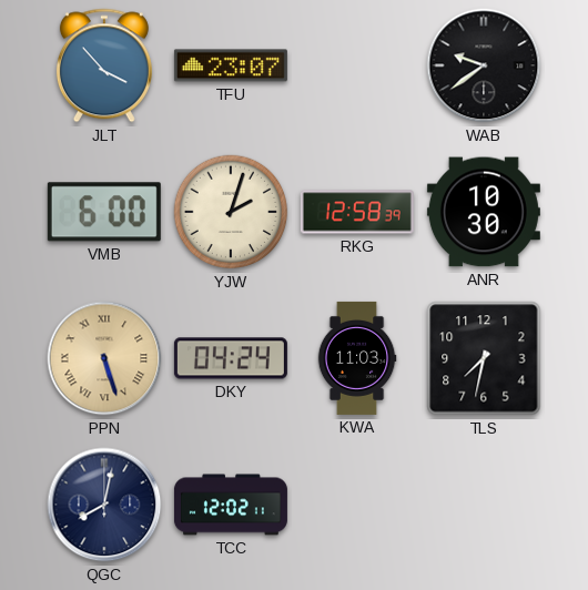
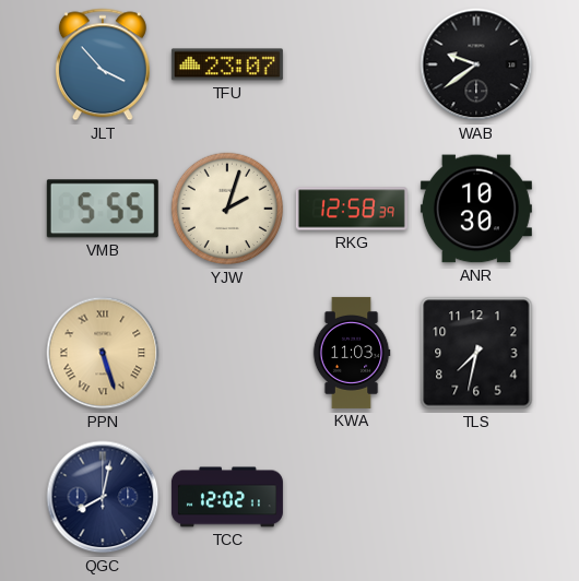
VMB: 6:00 -> 5:55 (103, 209)
DKY: 04:24 -> none (231, 358)
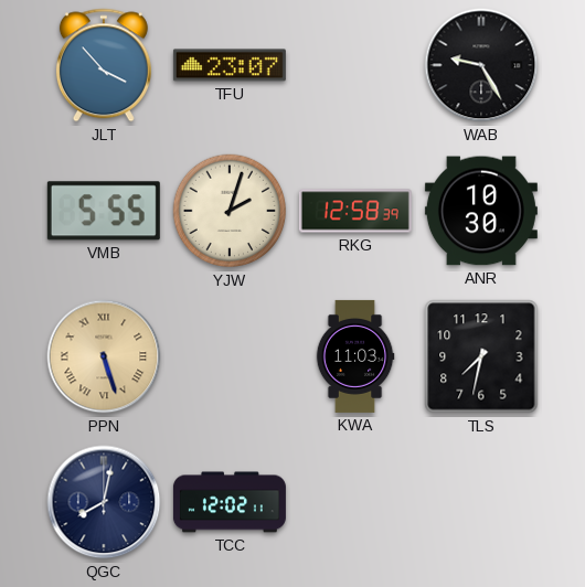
WAB: 9:39 -> 9:25 (481, 65)
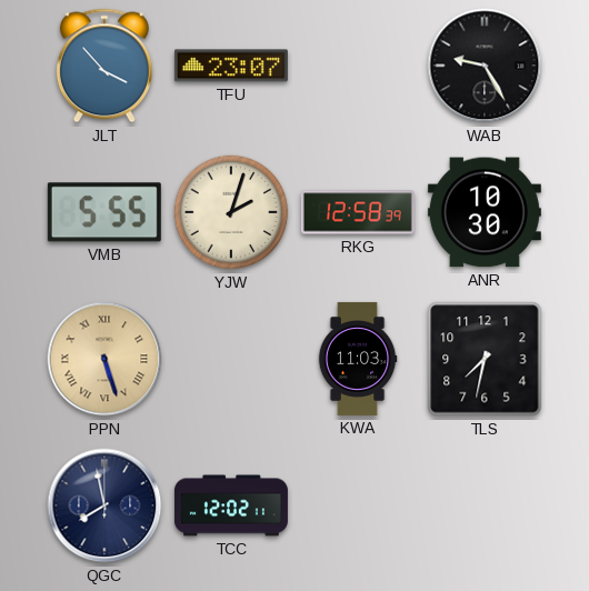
QGC: 8:02 -> 7:58 (104, 505)
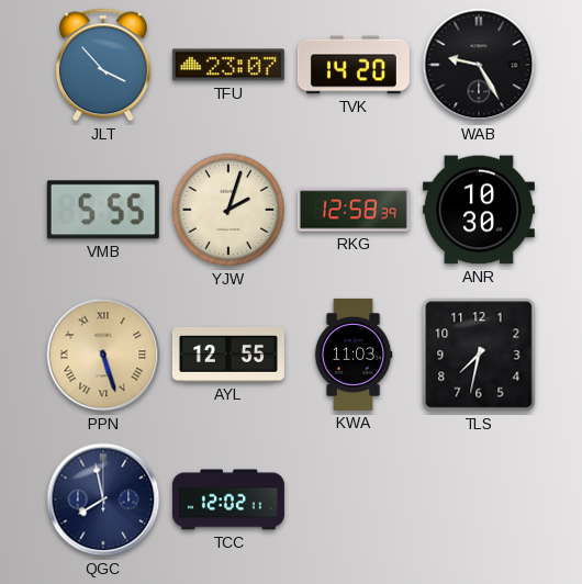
TVK: none -> 14:20 (354, 65)
AYL: none -> 12:55 (228, 355)
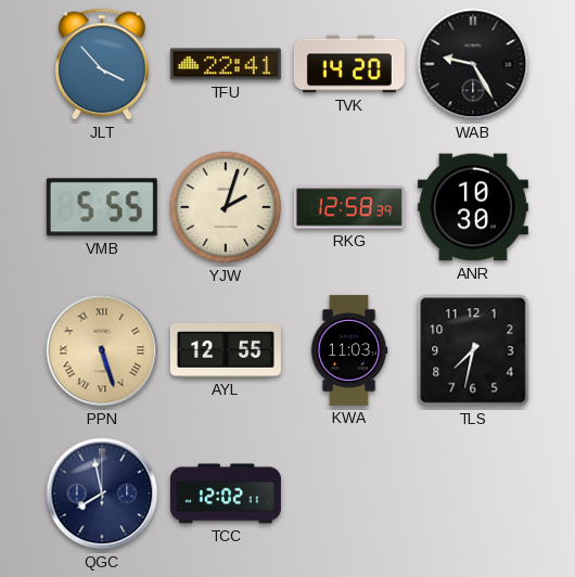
TFU: 23:07 -> 22:41 (226, 64)
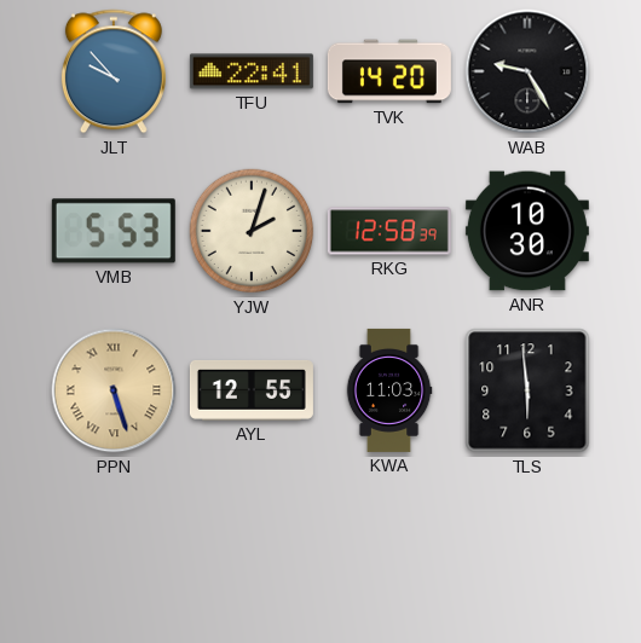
JLT: 3:53 -> 9:53 (114, 71)
VMB: 5:55 -> 5:53 (114, 231)
TLS: 7:32 -> 5:59 (527, 390)
QGC: 7:58 -> none (102, 493)
TCC: 12:02 -> none (226, 493)
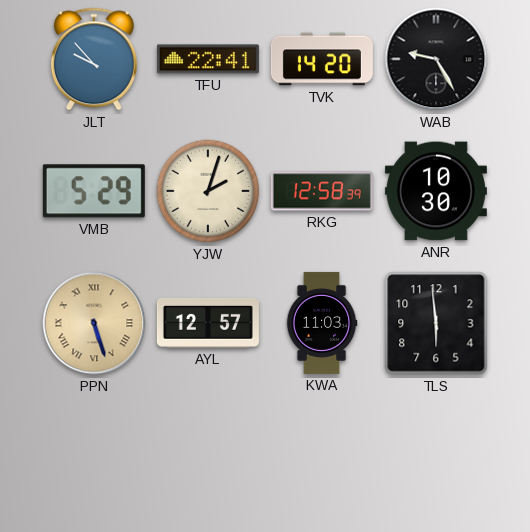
VMB: 5:53 -> 5:29 (94, 191)
AYL: 12:55 -> 12:57 (208, 323)
